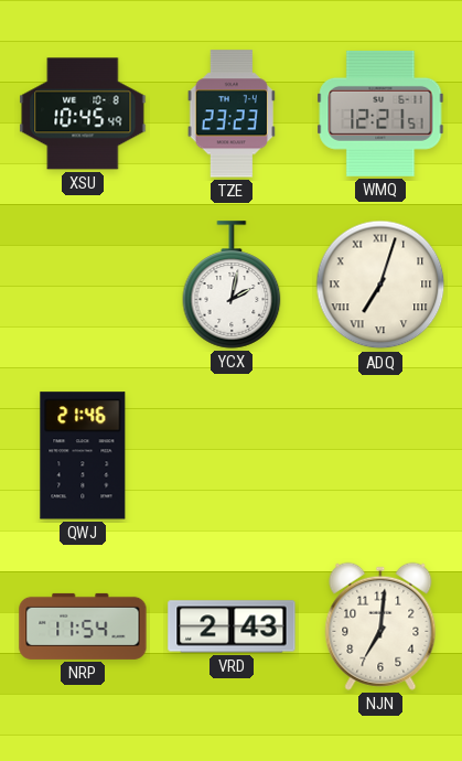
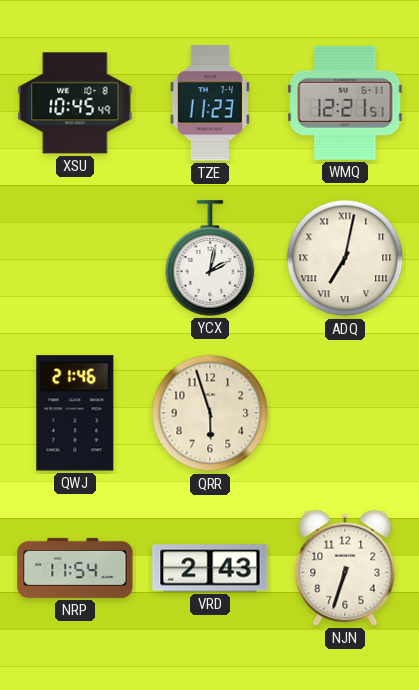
TZE: 23:23 -> 11:23 (210, 103)
ADQ: 7:03 -> 7:02 (345, 258)
QRR: none -> 5:57 (210, 413)
NJN: 7:01 -> 6:33 (345, 568)
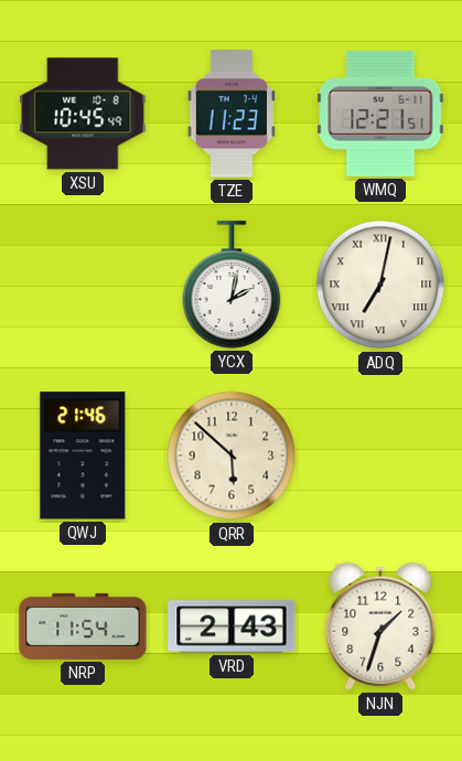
QRR: 5:57 -> 5:52 (232, 455)
NJN: 6:33 -> 1:33 (380, 626)
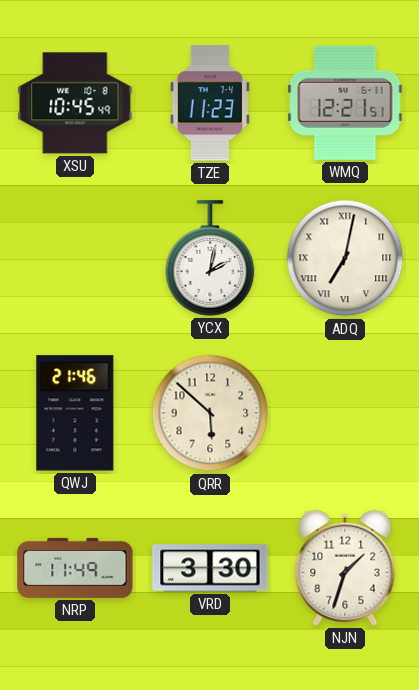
NRP: 11:54 -> 11:49 (75, 568)
VRD: 2:43 -> 3:30 (210, 568)
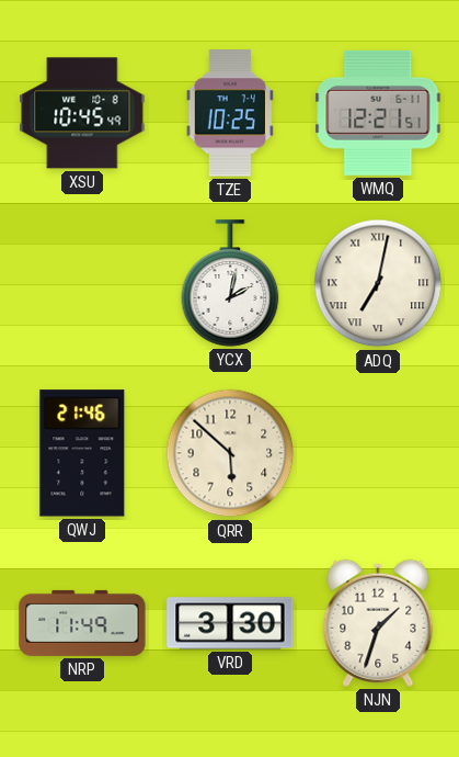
TZE: 11:23 -> 10:25 (230, 113)
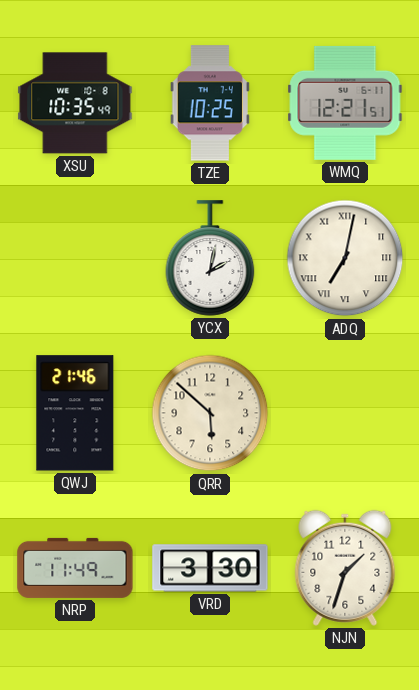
XSU: 10:45 -> 10:35 (75, 103)
